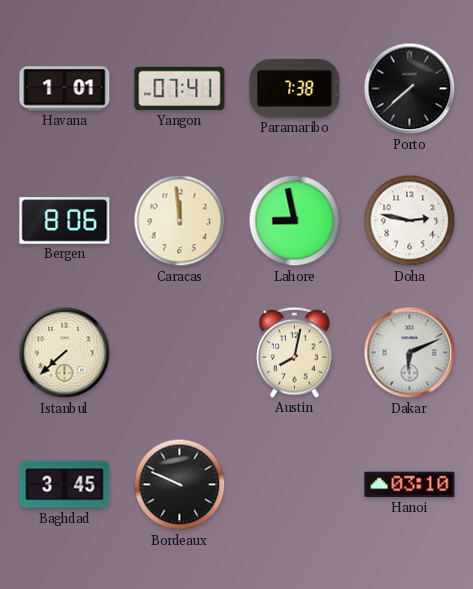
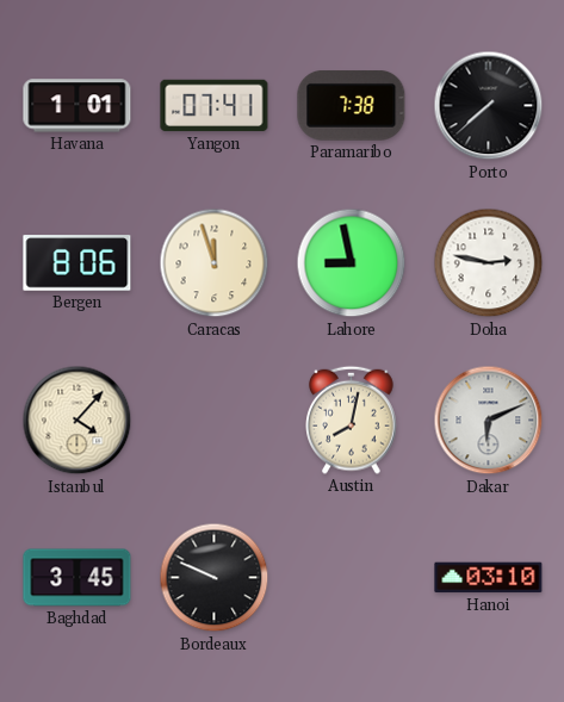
Caracas: 11:59 -> 11:57 (215, 263)
Istanbul: 7:38 -> 4:07 (78, 421)
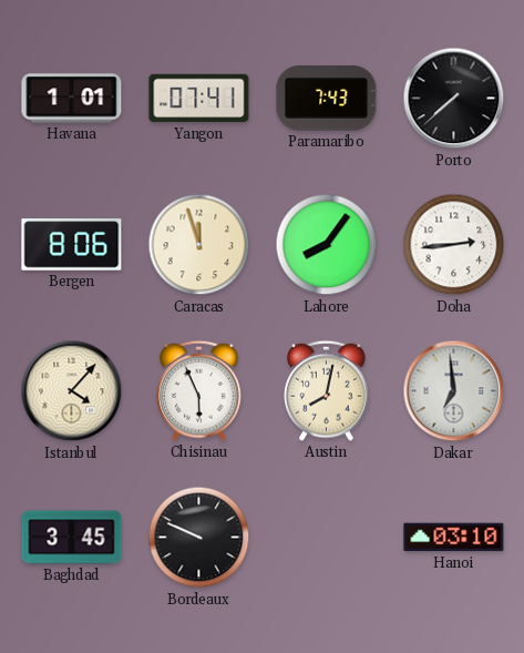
Paramaribo: 7:38 -> 7:43 (327, 99)
Lahore: 8:58 -> 8:06 (327, 245)
Doha: 2:47 -> 2:44 (454, 245)
Chisinau: none -> 5:56 (199, 390)
Dakar: 6:11 -> 6:59 (454, 391)
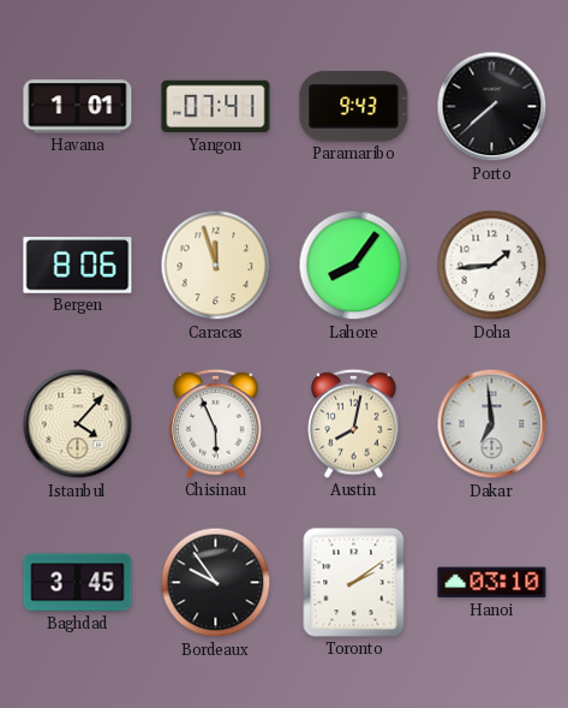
Paramaribo: 7:43 -> 9:43 (354, 107)
Doha: 2:44 -> 1:44 (492, 266)
Bordeaux: 9:49 -> 9:54 (216, 583)
Toronto: none -> 2:09 (354, 583)
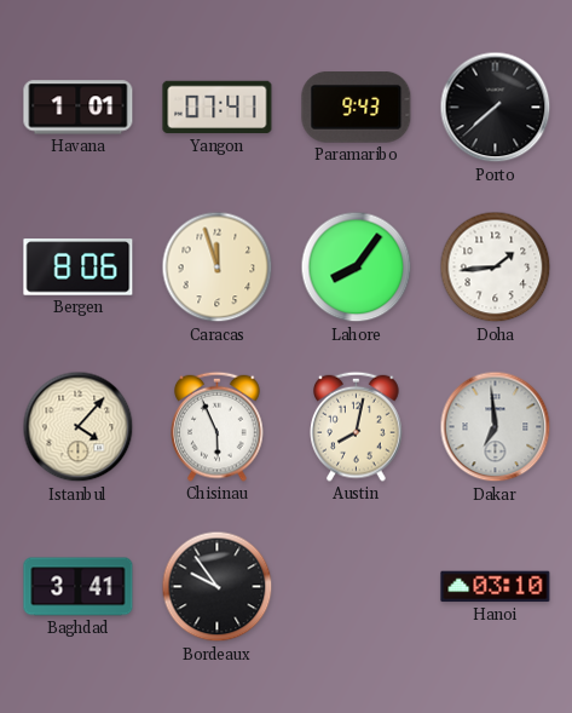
Baghdad: 3:45 -> 3:41 (79, 587)
Toronto: 2:09 -> none (354, 583)
